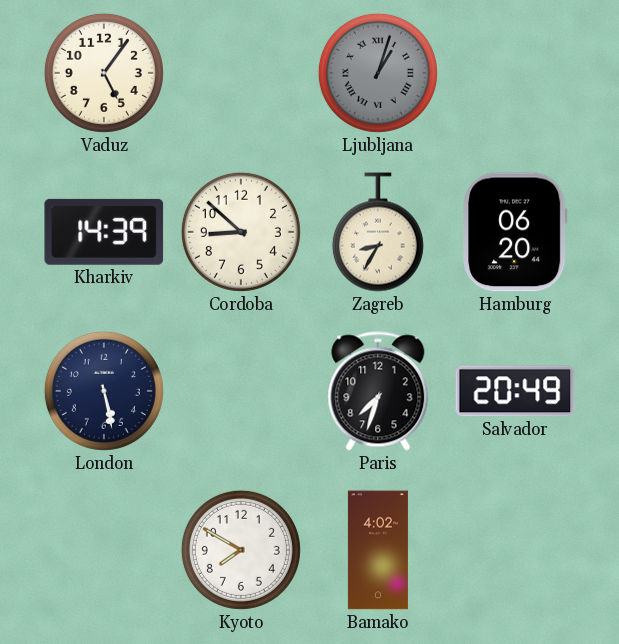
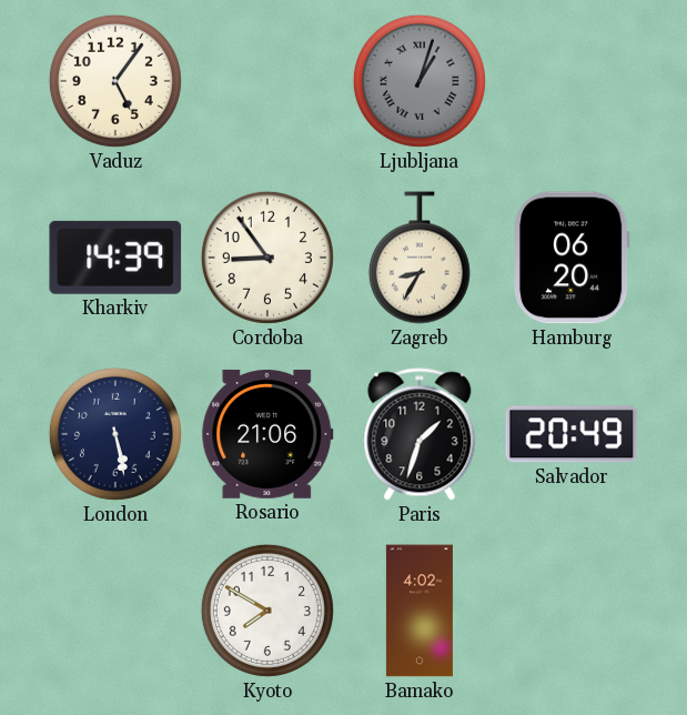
Cordoba: 8:52 -> 8:54 (267, 258)
Rosario: none -> 21:06 (267, 434)
Paris: 7:33 -> 1:33 (420, 434)
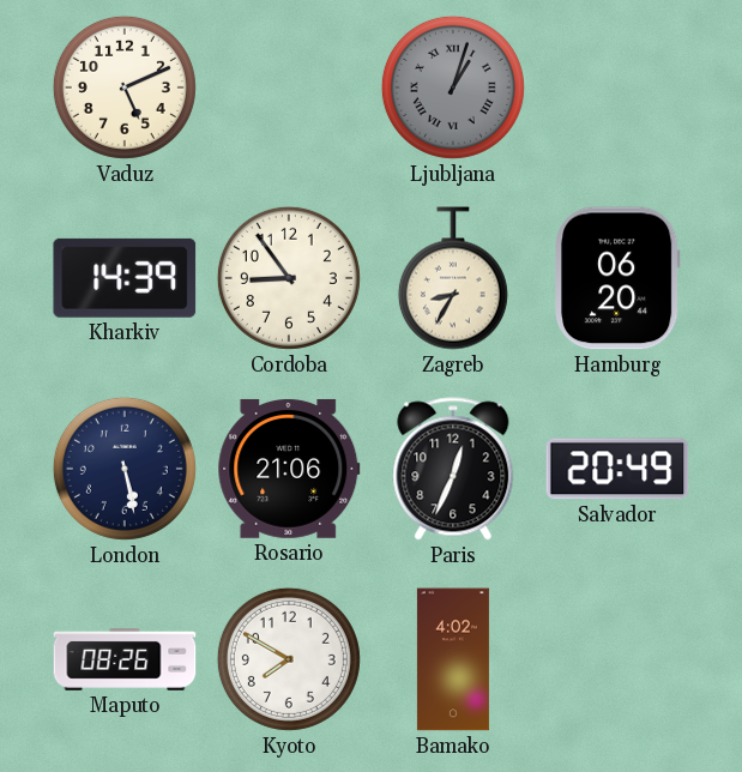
Vaduz: 5:06 -> 5:11 (125, 88)
Paris: 1:33 -> 12:34 (453, 469)
Maputo: none -> 08:26 (125, 659)
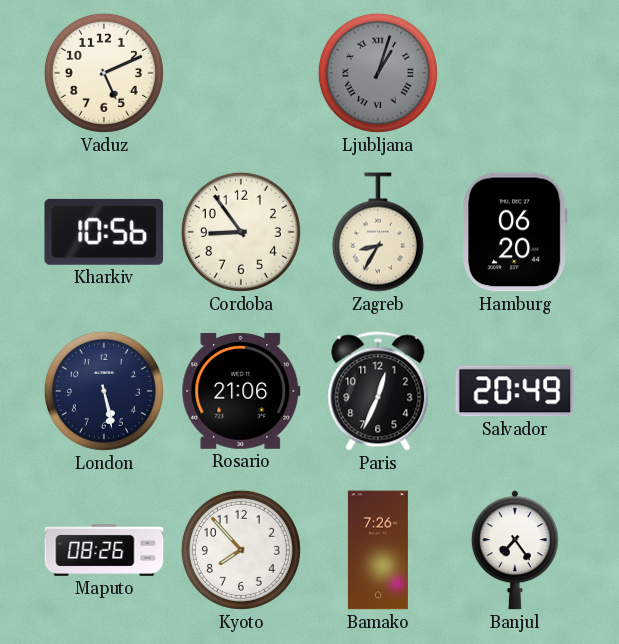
Kharkiv: 14:39 -> 10:56 (104, 232)
Kyoto: 7:50 -> 7:53 (241, 550)
Bamako: 4:02 -> 7:26 (378, 550)
Banjul: none -> 7:24 (515, 550)
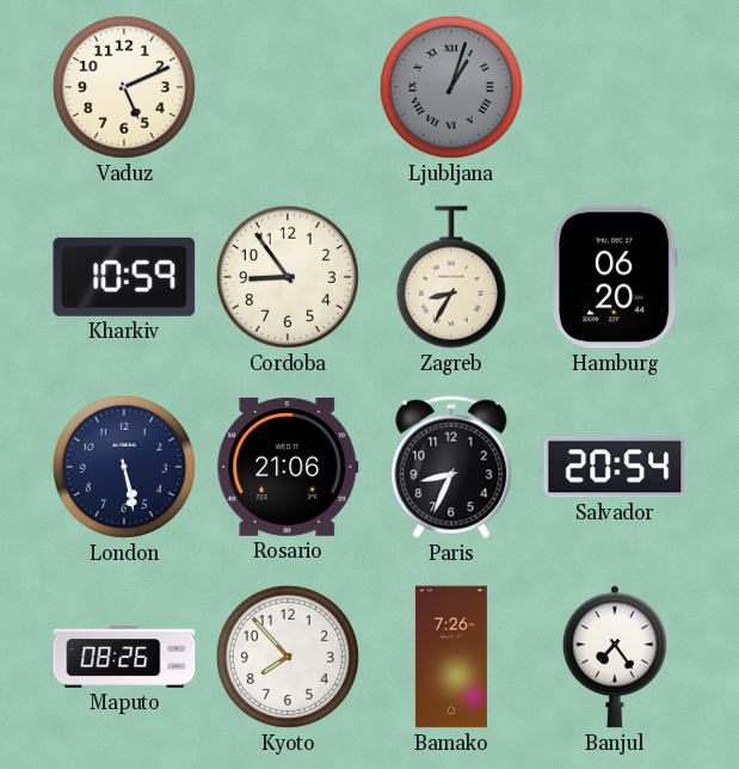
Kharkiv: 10:56 -> 10:59 (124, 277)
Paris: 12:34 -> 8:34 (451, 467)
Salvador: 20:49 -> 20:54 (615, 467)
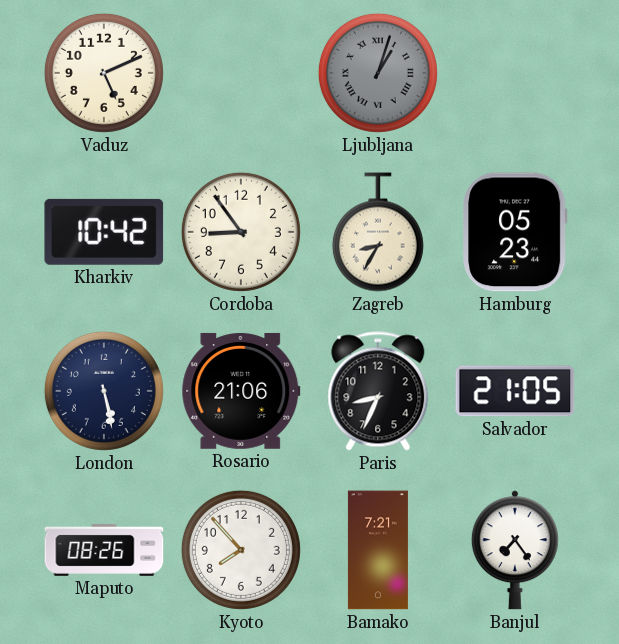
Kharkiv: 10:59 -> 10:42 (104, 232)
Hamburg: 06:20 -> 05:23 (516, 232)
Salvador: 20:54 -> 21:05 (515, 391)
Bamako: 7:26 -> 7:21 (378, 550)
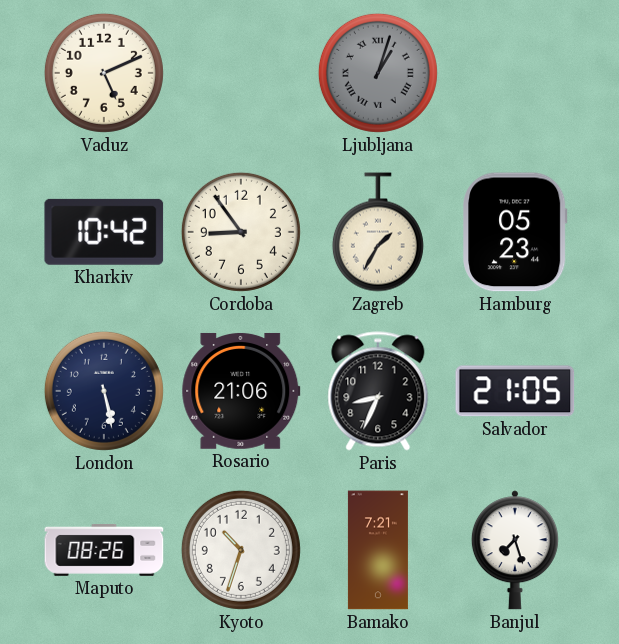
Zagreb: 8:35 -> 1:35 (378, 232)
Kyoto: 7:53 -> 10:33 (241, 550)
Banjul: 7:24 -> 7:27 (515, 550)
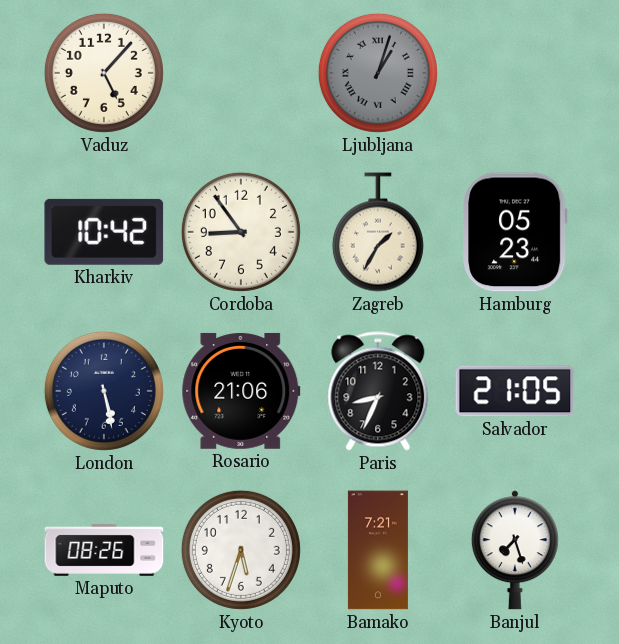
Vaduz: 5:11 -> 5:07 (104, 73)
Kyoto: 10:33 -> 5:33 (241, 550)
